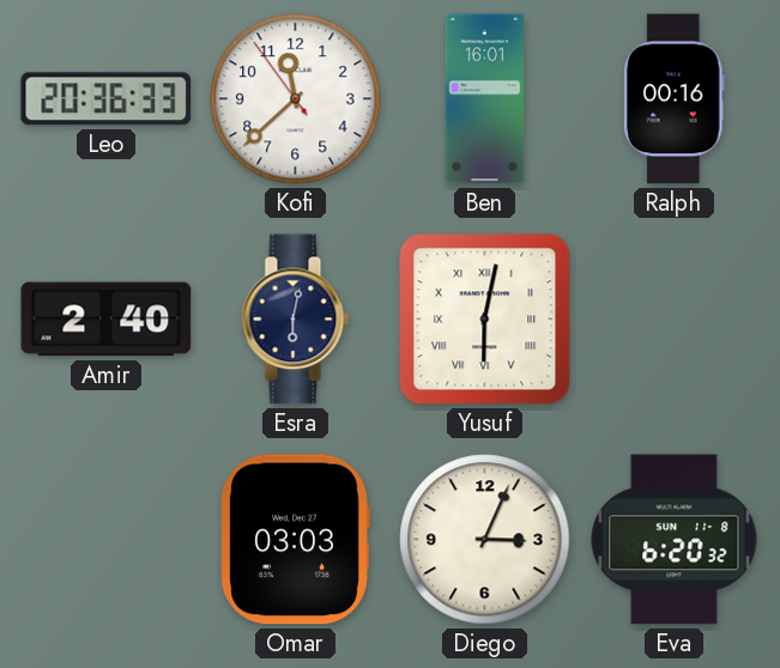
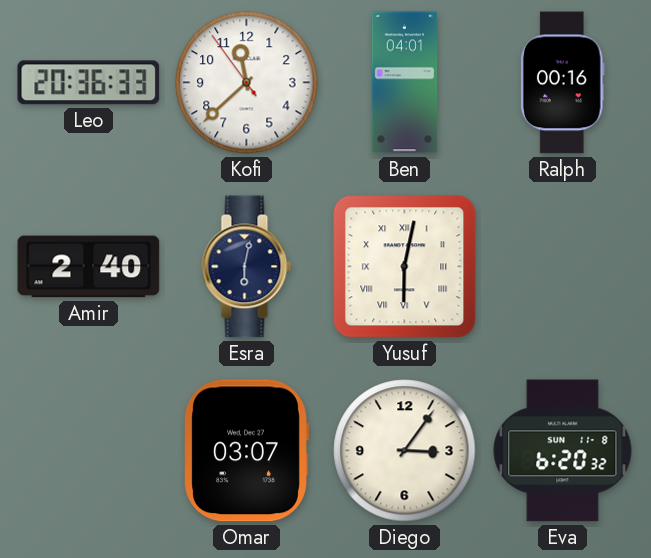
Ben: 16:01 -> 04:01 (405, 83)
Omar: 03:03 -> 03:07 (246, 451)
Diego: 3:04 -> 3:06 (405, 451)
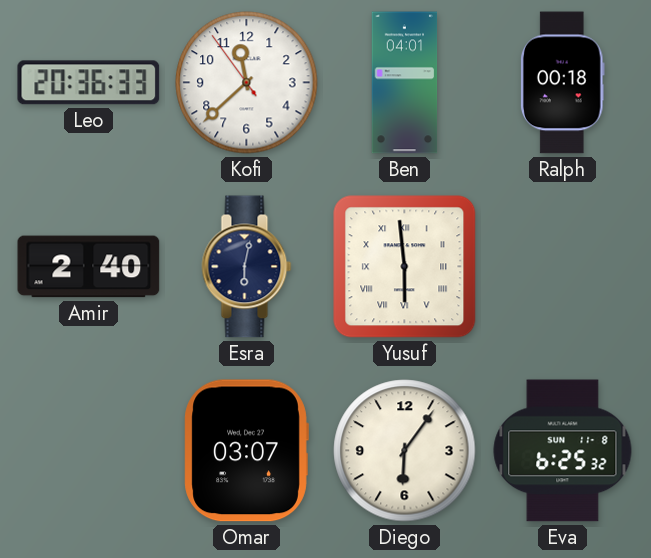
Ralph: 00:16 -> 00:18 (563, 83)
Yusuf: 6:02 -> 5:59 (405, 267)
Diego: 3:06 -> 6:06 (405, 451)
Eva: 6:20 -> 6:25 (563, 451)
